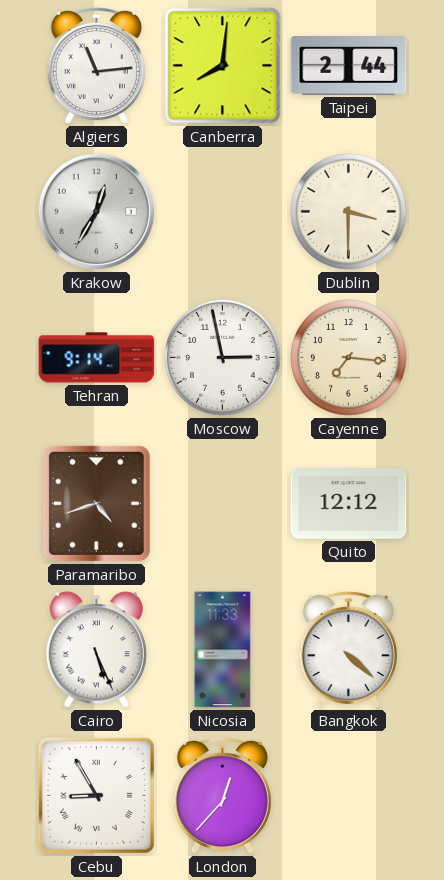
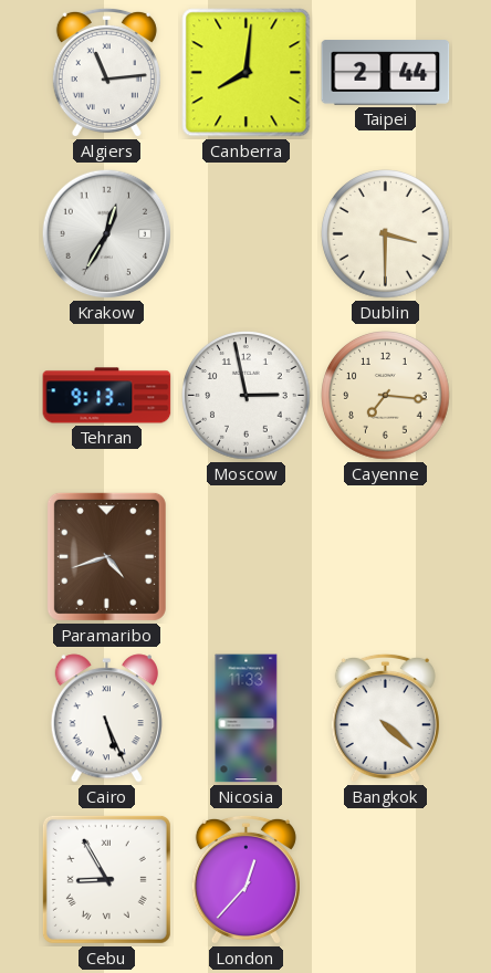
Tehran: 9:14 -> 9:13 (107, 396)
Quito: 12:12 -> none (349, 504)
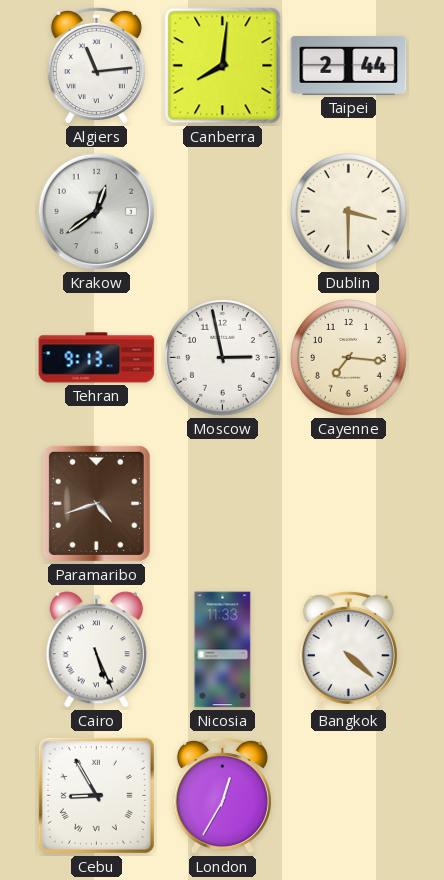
Krakow: 12:35 -> 12:39 (97, 212)
London: 12:37 -> 12:35 (222, 796)
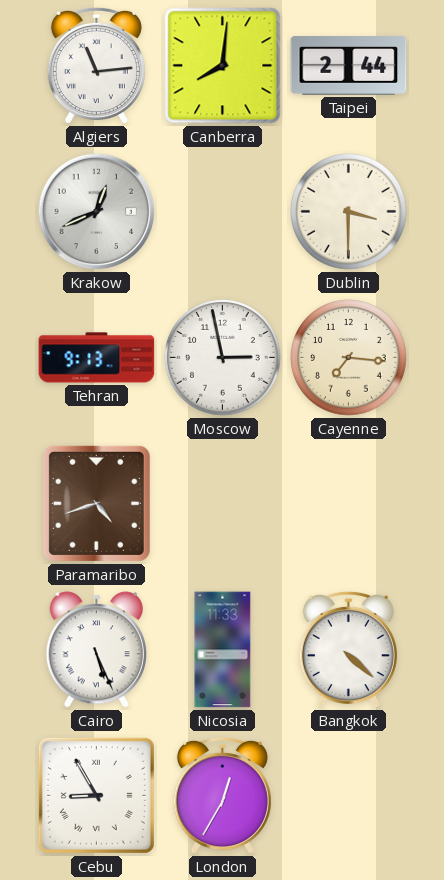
Krakow: 12:39 -> 12:41 (97, 212)
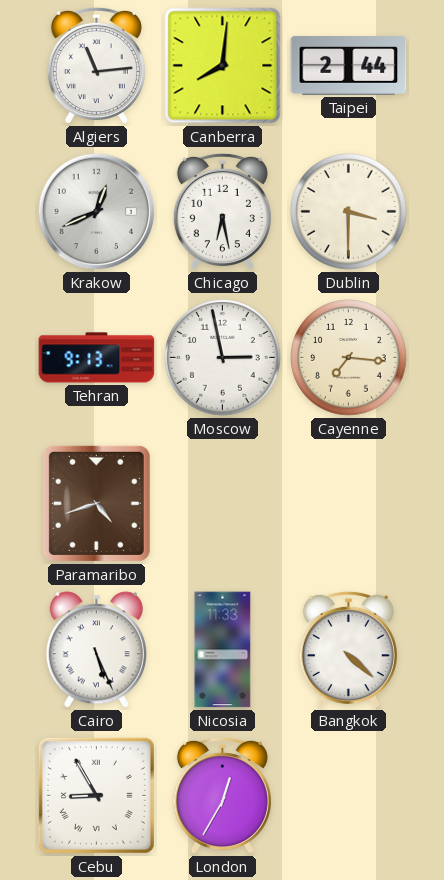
Chicago: none -> 6:28 (222, 212)
